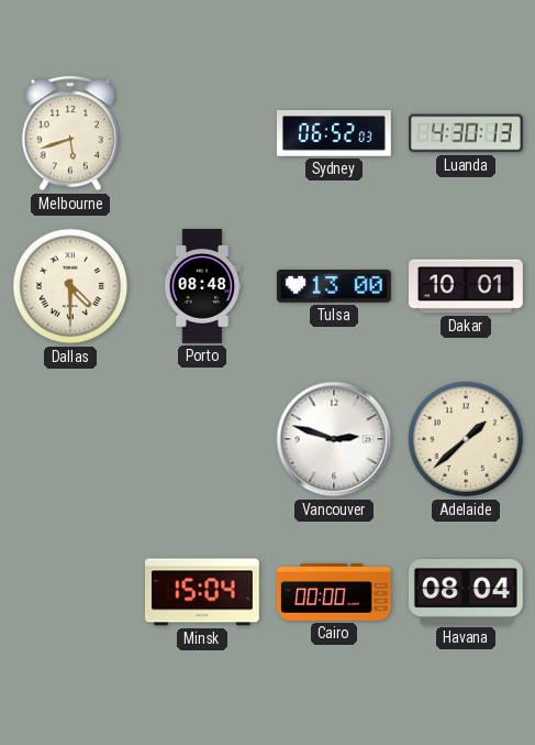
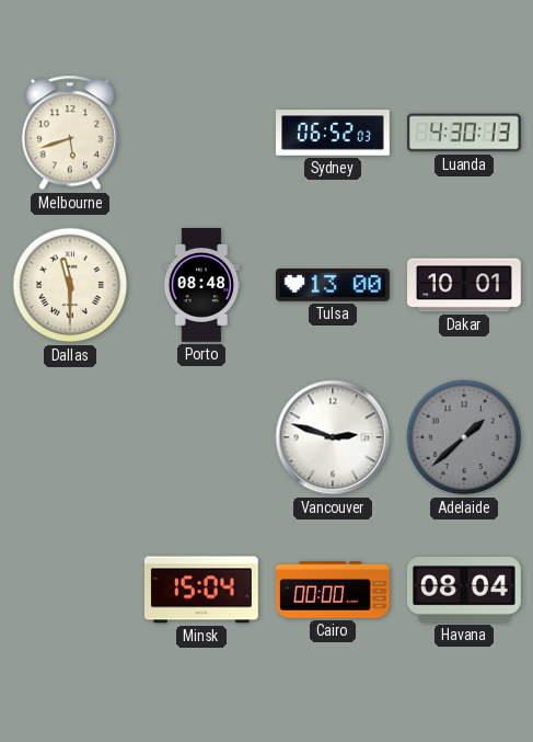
Dallas: 4:30 -> 11:30 (70, 285)
Adelaide dial: cream -> grey (464, 437)
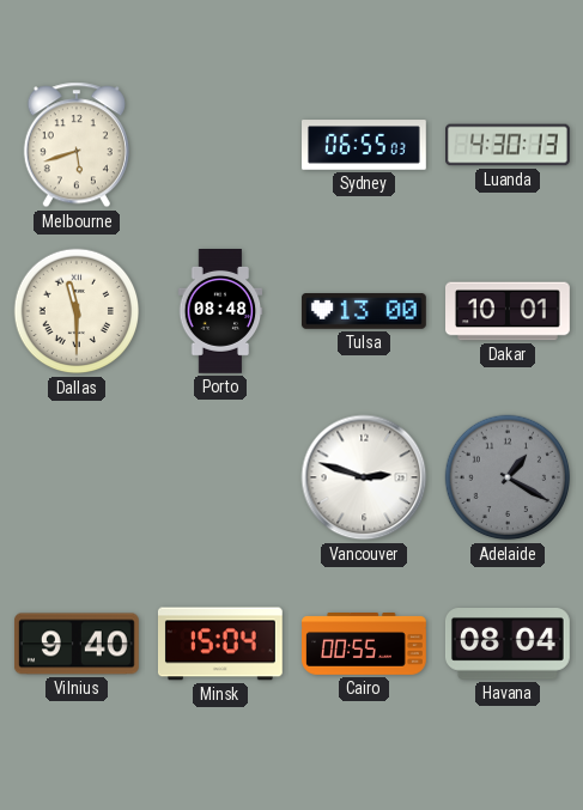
Sydney: 06:52 -> 06:55 (365, 145)
Adelaide: 1:38 -> 1:20 (508, 477)
Vilnius: none -> 9:40 (77, 644)
Cairo: 00:00 -> 00:55 (365, 645)
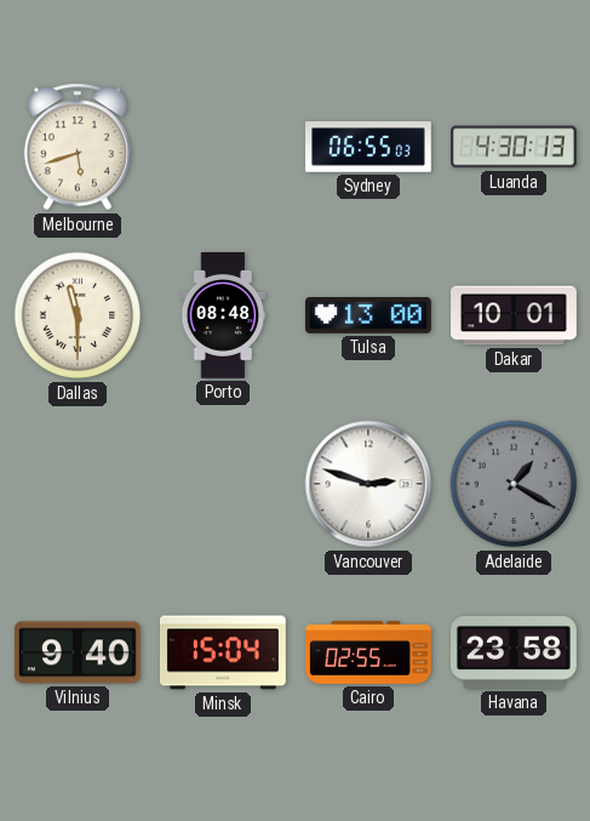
Cairo: 00:55 -> 02:55 (370, 654)
Havana: 08:04 -> 23:58 (514, 654)
